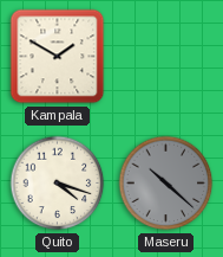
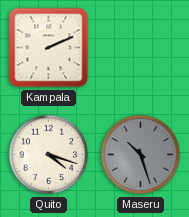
Kampala: 1:50 -> 2:11 (49, 48)
Maseru: 10:22 -> 10:27 (141, 155)
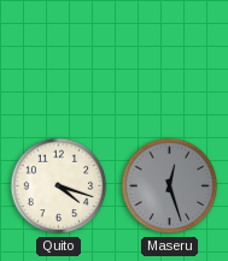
Kampala: 2:11 -> none (49, 48)
Maseru: 10:27 -> 12:27 (170, 186)
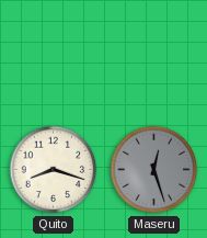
Quito: 4:18 -> 8:18 (54, 170)
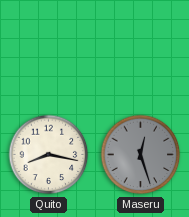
Quito: 8:18 -> 8:17 (49, 155)
